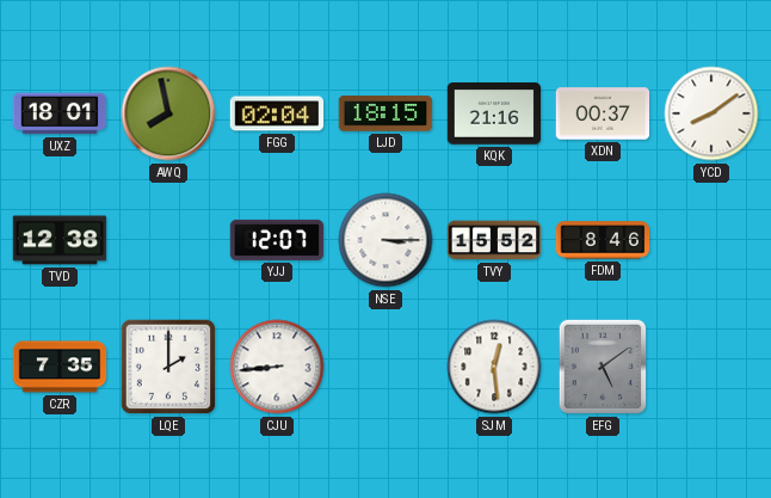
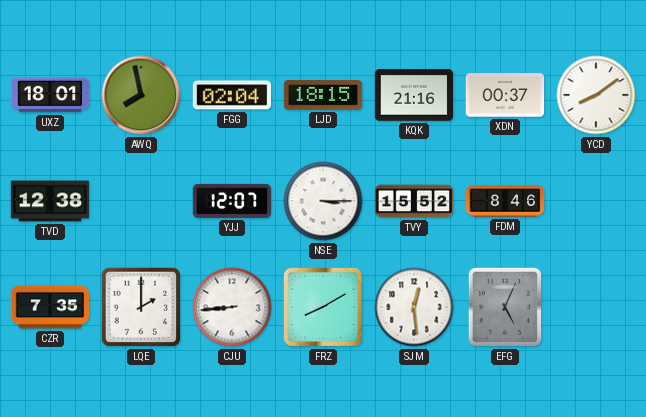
FRZ: none -> 8:10 (323, 307)
EFG: 5:09 -> 5:04 (505, 307)
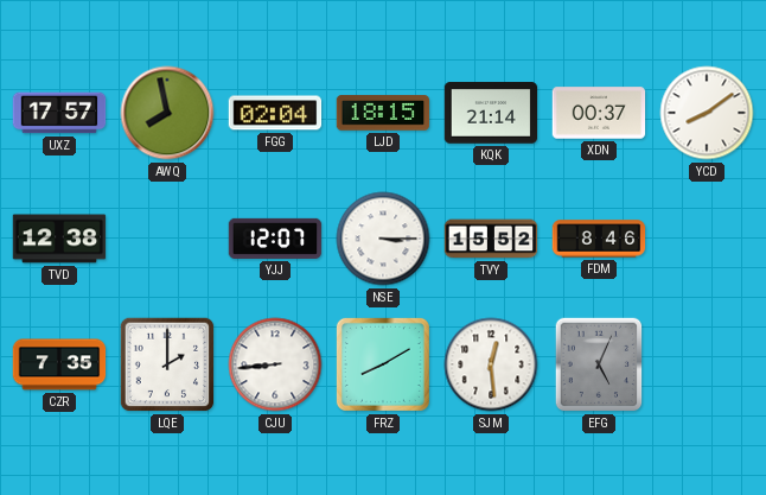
UXZ: 18:01 -> 17:57 (59, 113)
KQK: 21:16 -> 21:14 (491, 113)
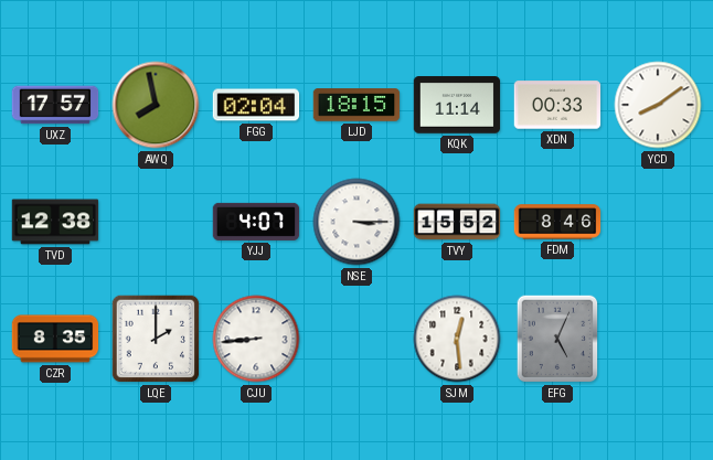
KQK: 21:14 -> 11:14 (457, 105)
XDN: 00:37 -> 00:33 (557, 105)
YJJ: 12:07 -> 4:07 (256, 222)
CZR: 7:35 -> 8:35 (55, 339)
FRZ: 8:10 -> none (383, 364)
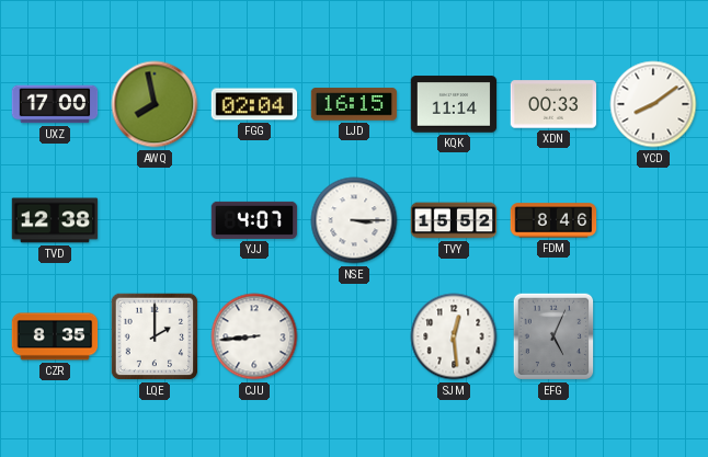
UXZ: 17:57 -> 17:00 (55, 104)
LJD: 18:15 -> 16:15 (354, 104)
